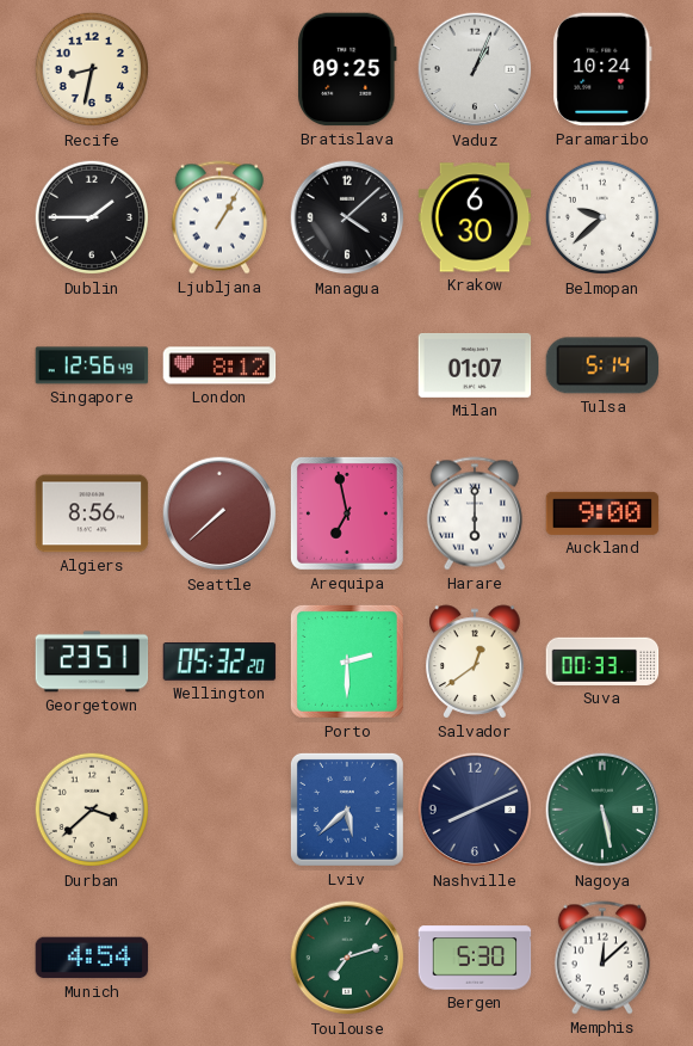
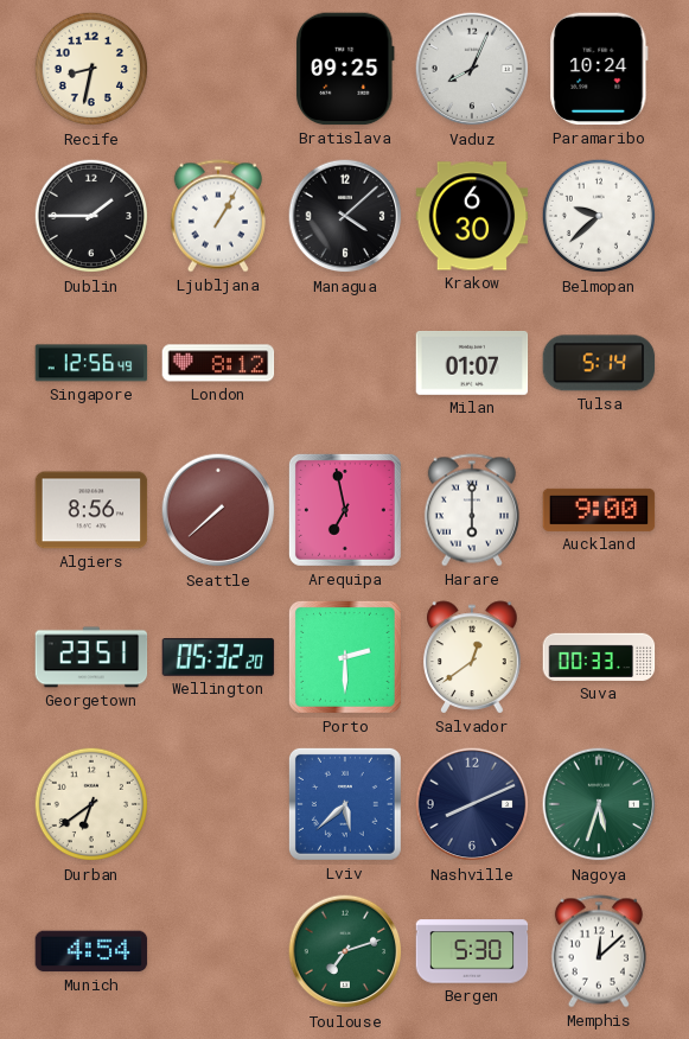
Vaduz: 1:04 -> 8:04 (472, 69)
Durban: 3:38 -> 6:39 (91, 804)
Nagoya: 5:28 -> 5:33 (599, 804)
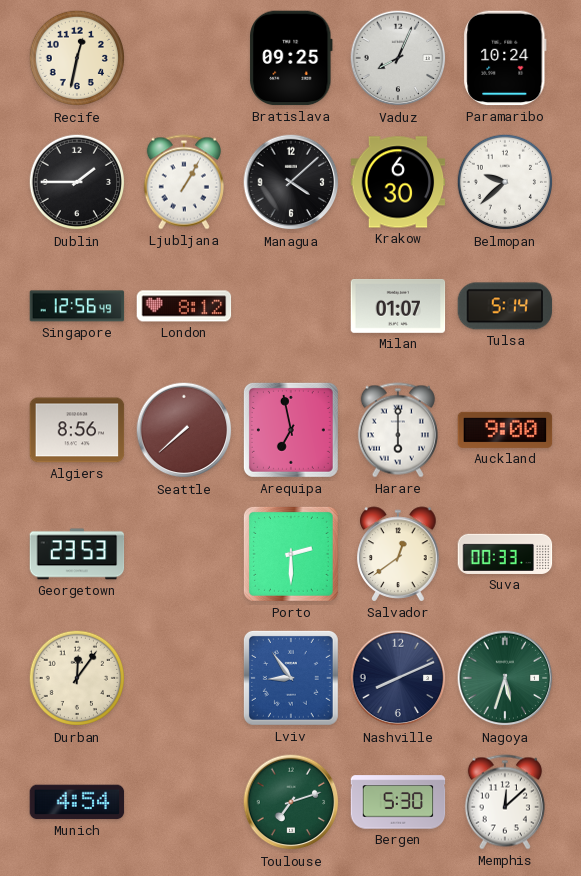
Recife: 8:32 -> 12:32 (77, 58)
Georgetown: 23:51 -> 23:53 (77, 554)
Wellington: 05:32 -> none (218, 658)
Durban: 6:39 -> 12:06 (77, 678)
Lviv: 5:38 -> 8:54 (291, 678)
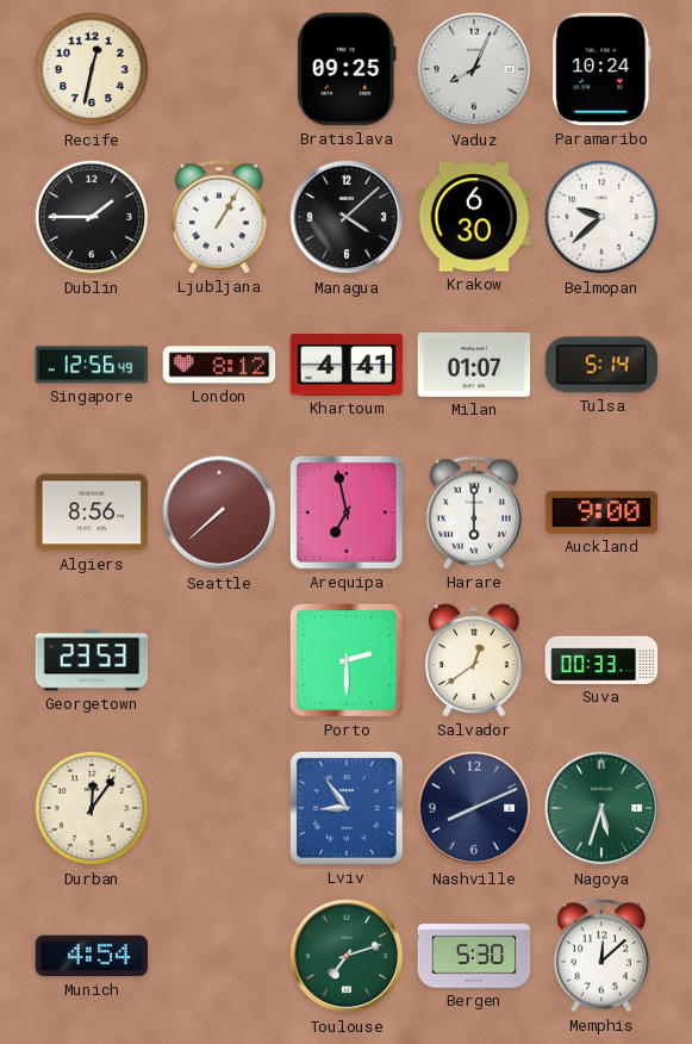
Khartoum: none -> 4:41 (347, 365)
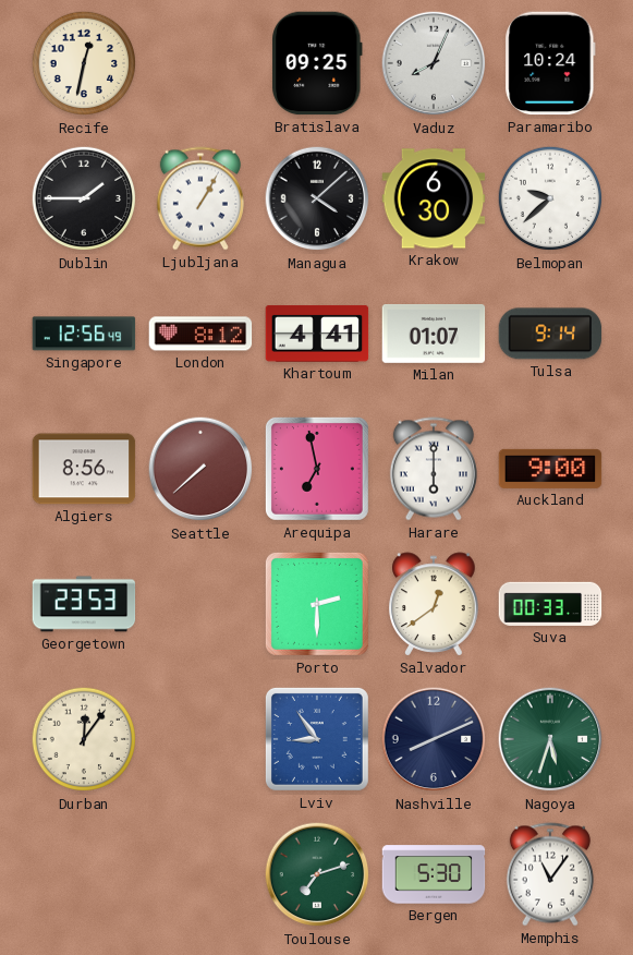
Tulsa: 5:14 -> 9:14 (550, 334)
Munich: 4:54 -> none (92, 956)
Memphis: 12:08 -> 11:06 (550, 874)
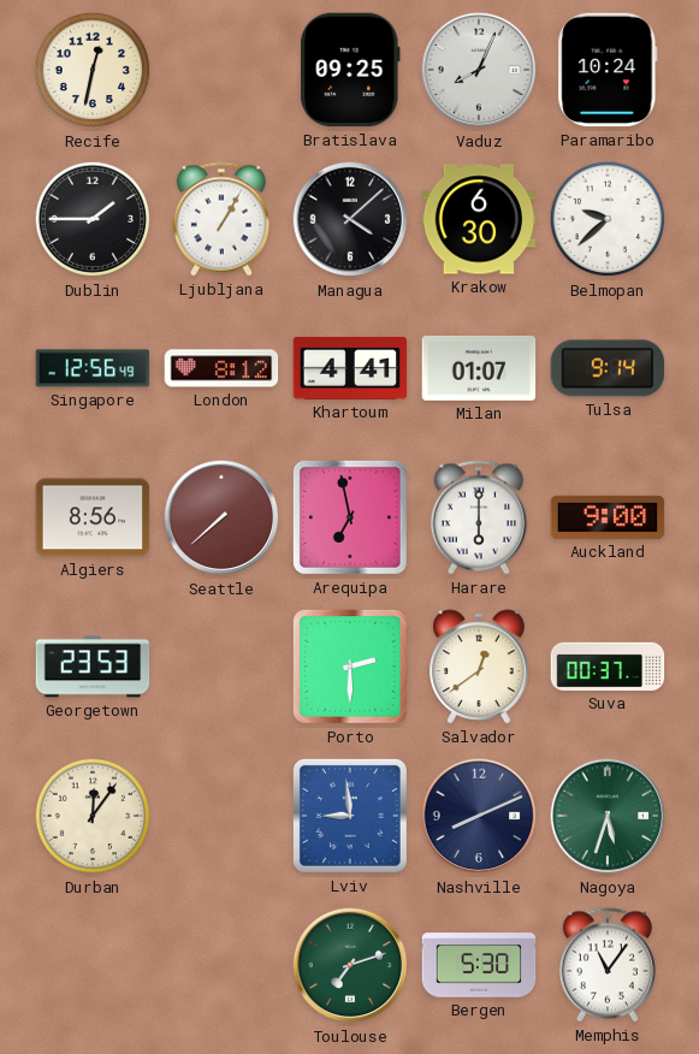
Suva: 00:33 -> 00:37 (608, 667)
Lviv: 8:54 -> 8:59 (350, 816)
